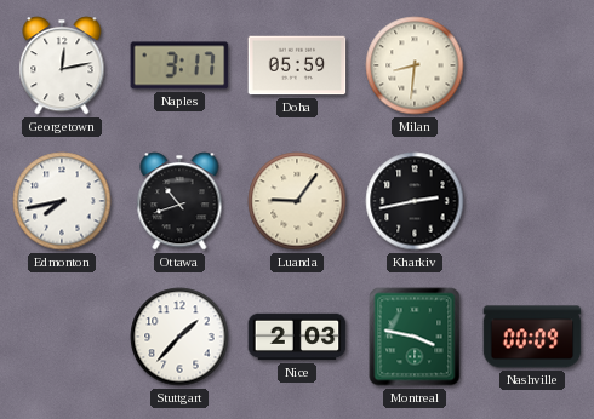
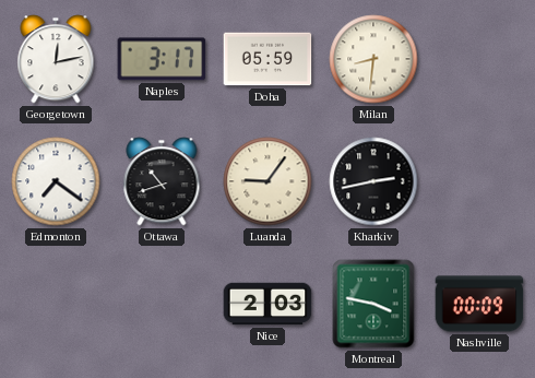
Edmonton: 7:43 -> 7:21 (56, 181)
Stuttgart: 1:37 -> none (179, 337)
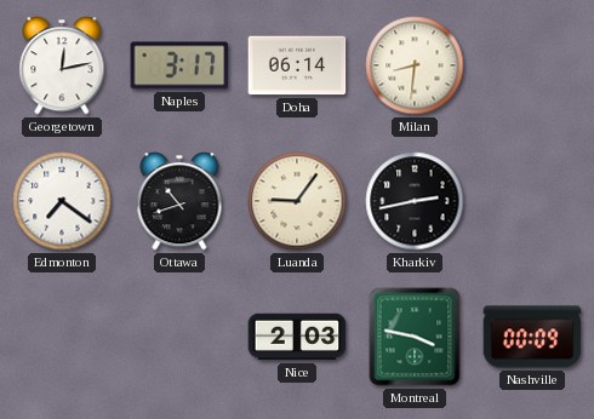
Doha: 05:59 -> 06:14 (297, 65)
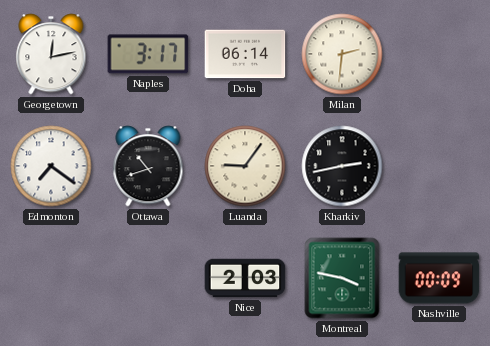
Milan: 8:31 -> 2:31 (342, 54)
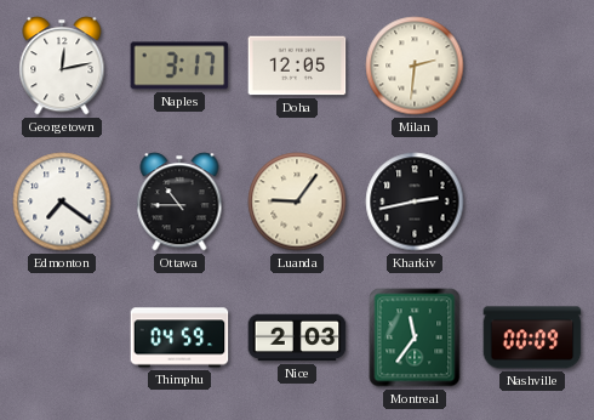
Doha: 06:14 -> 12:05 (297, 66)
Ottawa: 10:42 -> 10:45 (179, 202)
Thimphu: none -> 04:59 (179, 337)
Montreal: 3:47 -> 11:36 (415, 337)
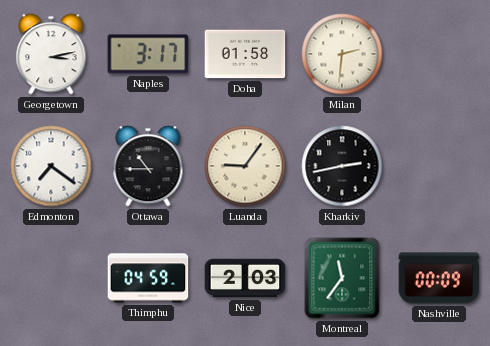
Georgetown: 12:13 -> 3:13 (51, 54)
Doha: 12:05 -> 01:58 (245, 54)
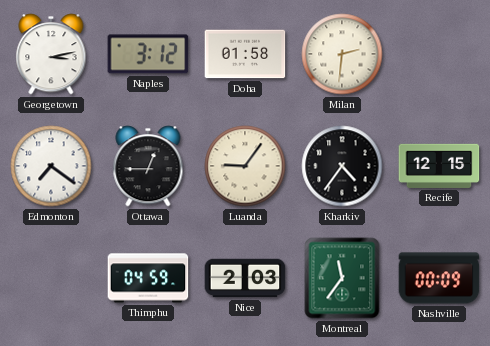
Naples: 3:17 -> 3:12 (148, 54)
Ottawa: 10:45 -> 12:45 (148, 166)
Kharkiv: 2:43 -> 4:36 (342, 166)
Recife: none -> 12:15 (439, 166)
